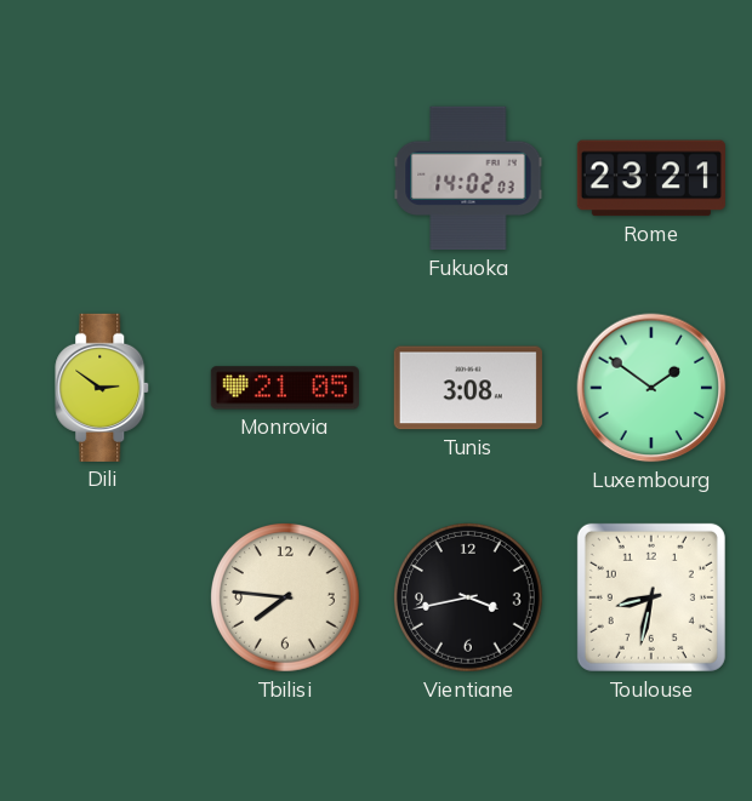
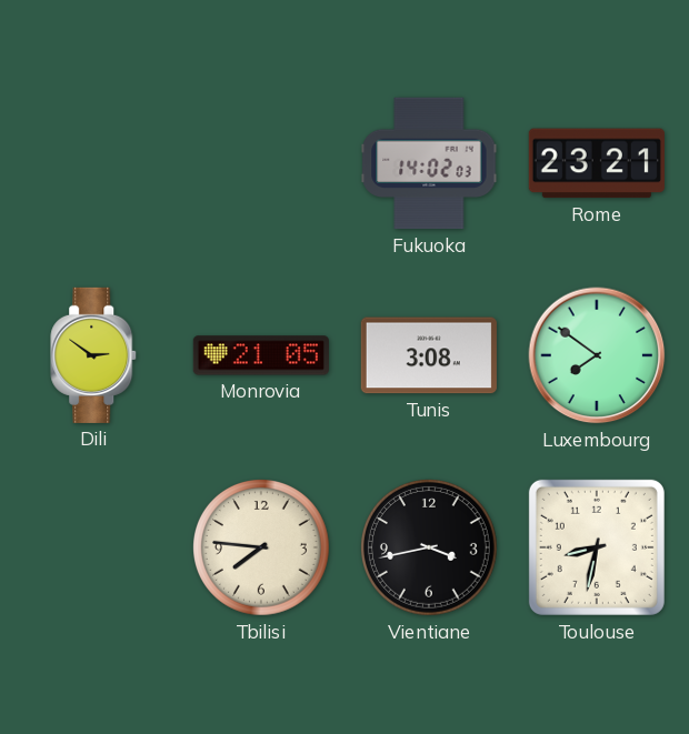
Luxembourg: 1:51 -> 7:51 (597, 355)
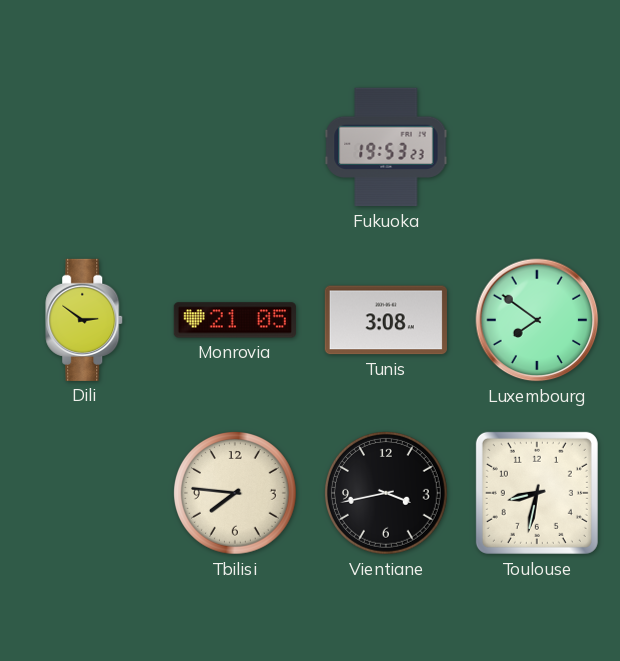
Fukuoka: 14:02 -> 19:53 (386, 147)
Rome: 23:21 -> none (597, 163)
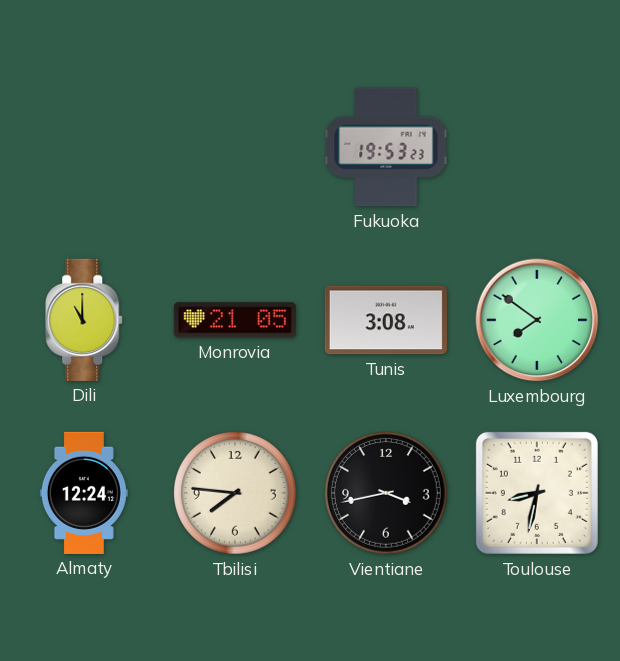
Dili: 2:51 -> 11:00 (85, 320)
Almaty: none -> 12:24 (84, 493)
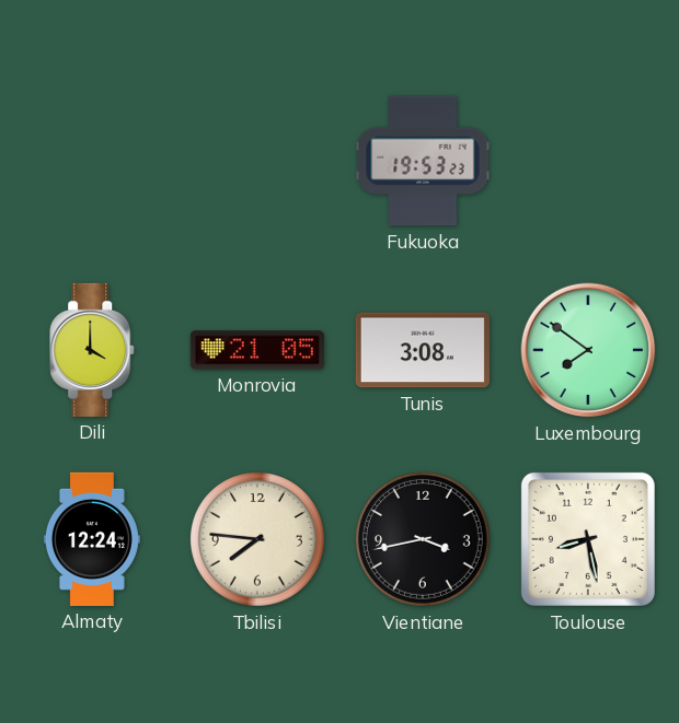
Dili: 11:00 -> 4:00 (93, 350)
Toulouse: 8:32 -> 8:28 (588, 539)
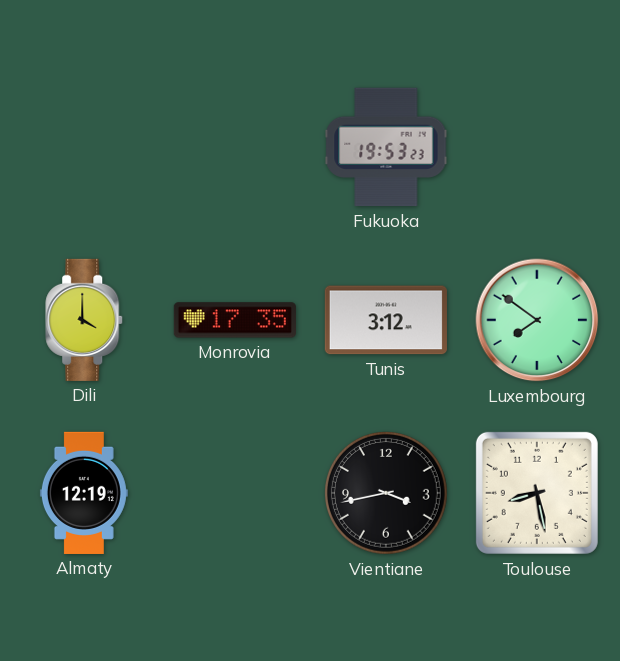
Monrovia: 21:05 -> 17:35 (235, 320)
Tunis: 3:08 -> 3:12 (386, 320)
Almaty: 12:24 -> 12:19 (84, 493)
Tbilisi: 7:46 -> none (258, 540)
